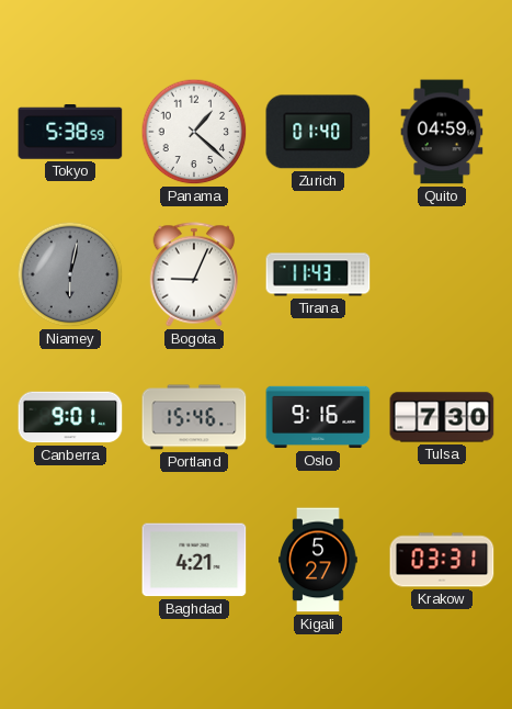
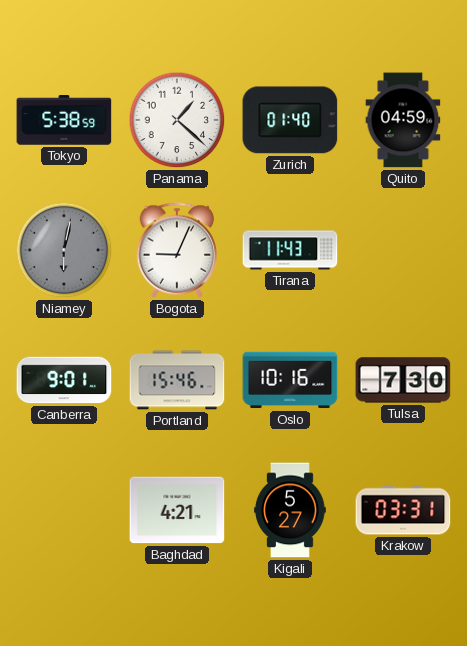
Oslo: 9:16 -> 10:16 (290, 380)
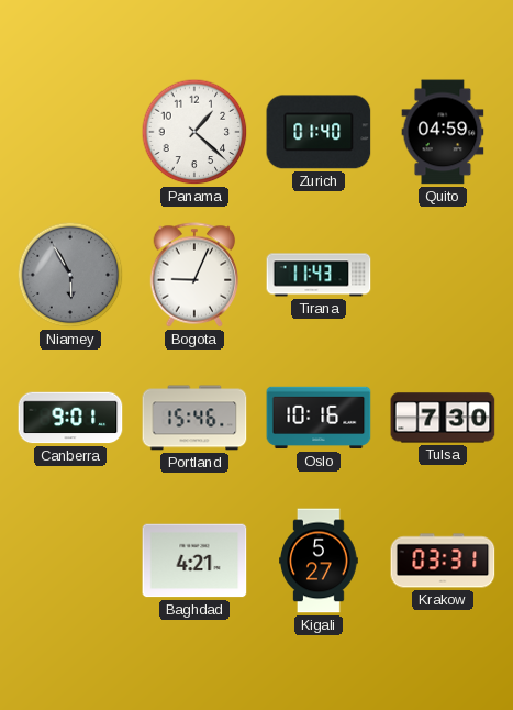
Tokyo: 5:38 -> none (64, 120)
Niamey: 6:02 -> 5:55 (70, 275)
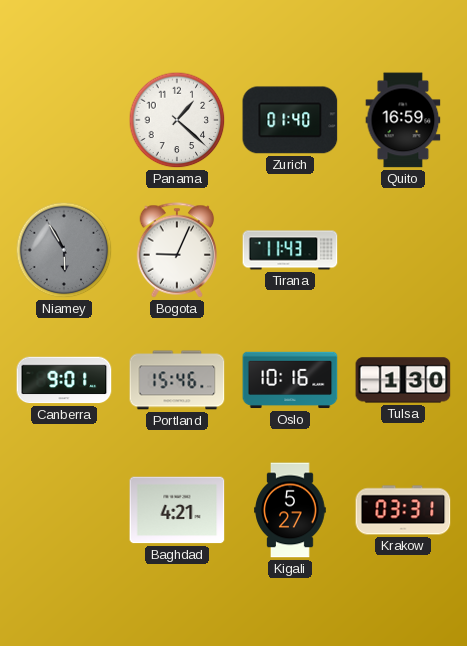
Quito: 04:59 -> 16:59 (403, 120)
Tulsa: 7:30 -> 1:30 (403, 380)
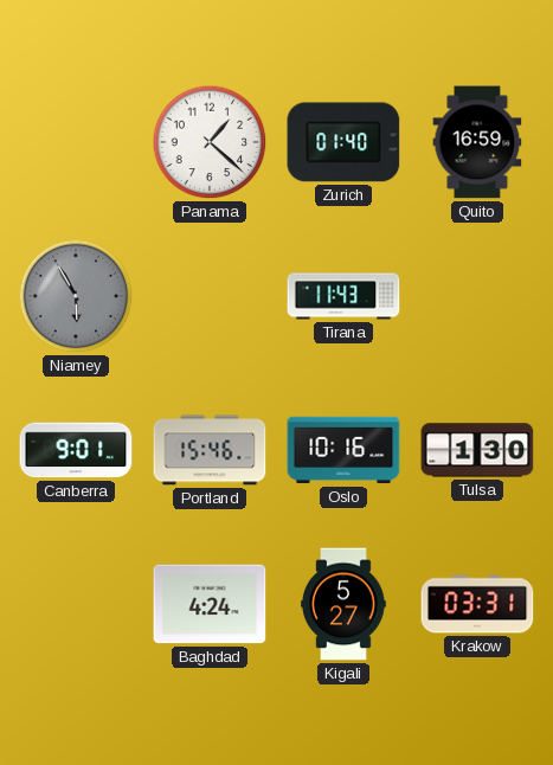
Bogota: 9:04 -> none (177, 250)
Baghdad: 4:21 -> 4:24 (210, 604)
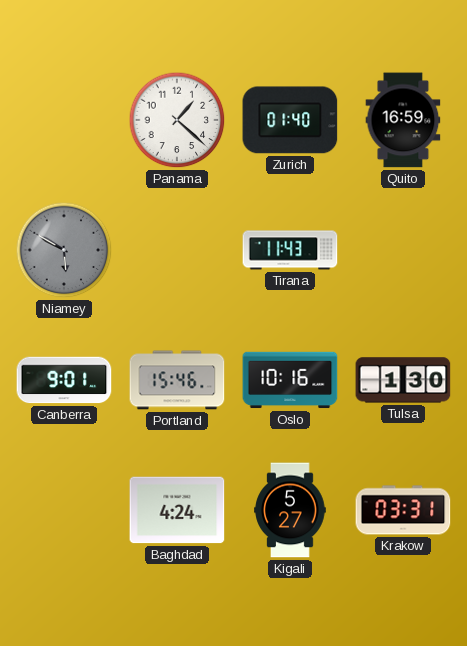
Niamey: 5:55 -> 5:50 (64, 250)
